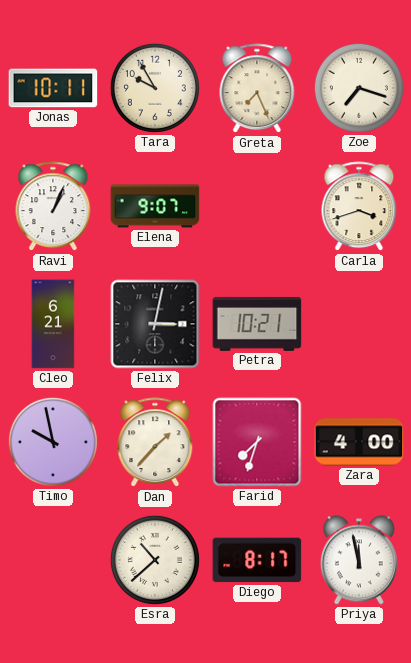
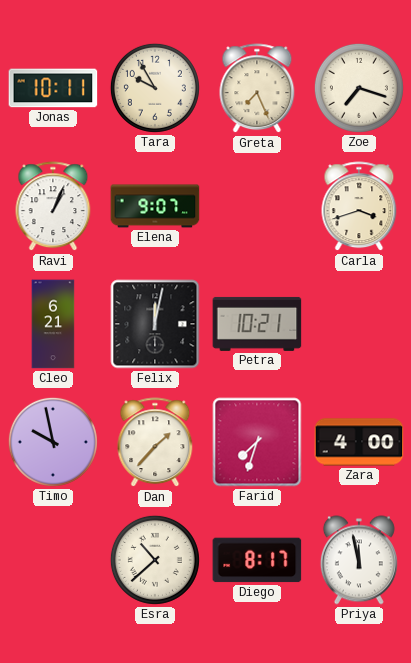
Felix: 3:02 -> 12:02 (155, 324)
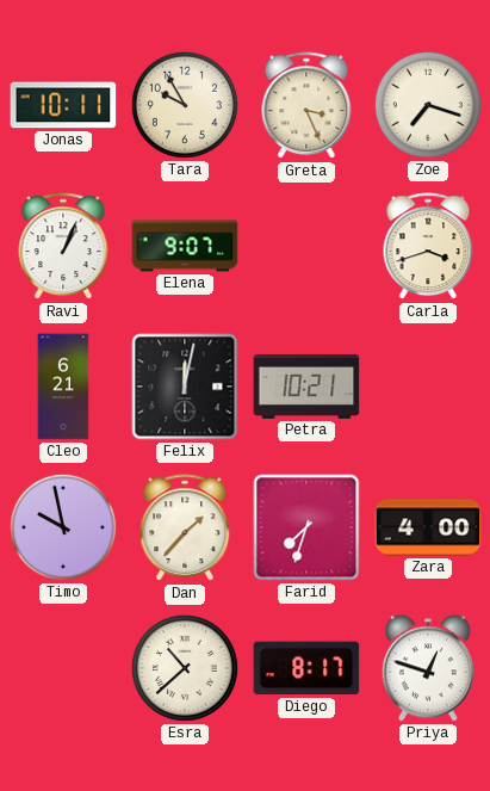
Greta: 7:26 -> 3:26 (306, 106)
Priya: 11:58 -> 12:48 (428, 668)
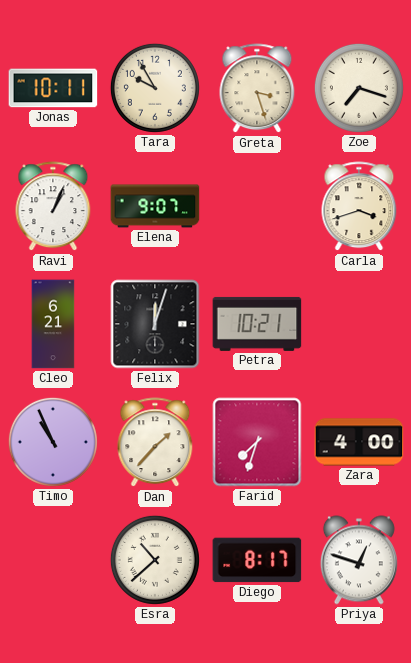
Greta: 3:26 -> 3:27 (257, 89)
Felix: 12:02 -> 12:03 (155, 324)
Timo: 9:58 -> 10:56 (53, 442)
